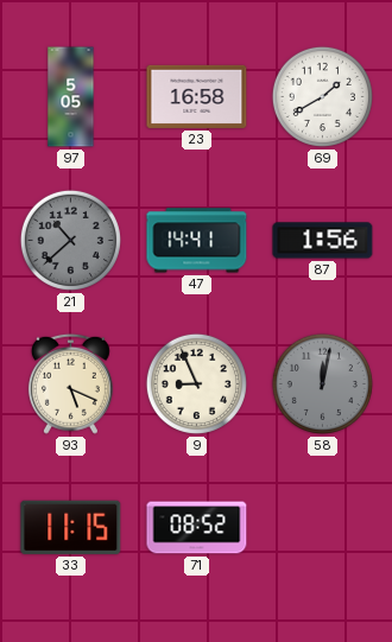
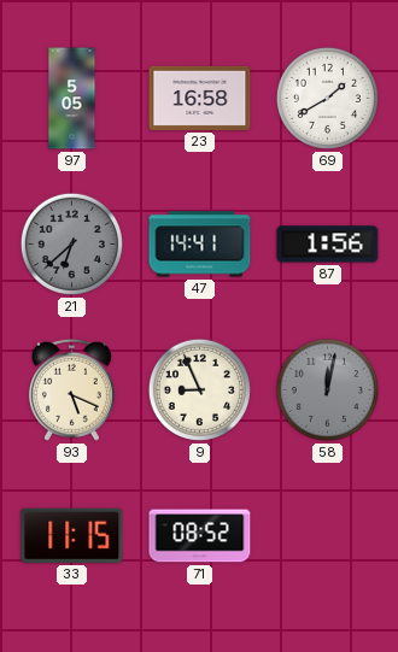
21: 10:38 -> 6:38 (71, 243)
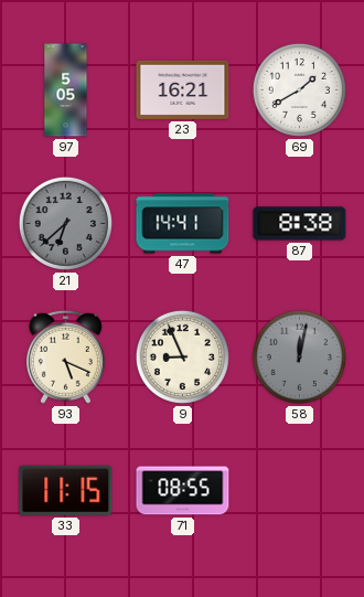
23: 16:58 -> 16:21 (183, 89)
87: 1:56 -> 8:38 (300, 224)
71: 08:52 -> 08:55 (183, 491)
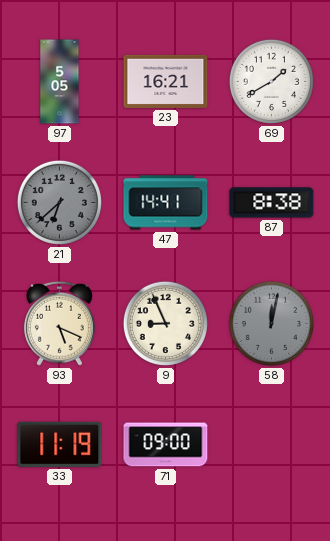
33: 11:15 -> 11:19 (60, 444)
71: 08:55 -> 09:00 (166, 445)
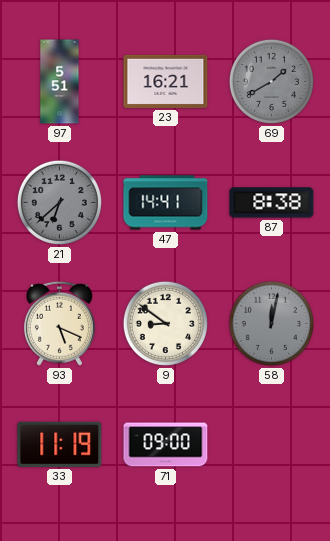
97: 5:05 -> 5:51 (60, 82)
69 dial: white -> grey (271, 81)
9: 8:56 -> 8:51 (165, 323)
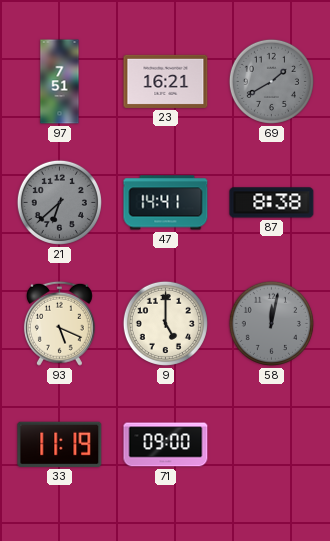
97: 5:51 -> 7:51 (60, 82)
9: 8:51 -> 5:00 (165, 323)
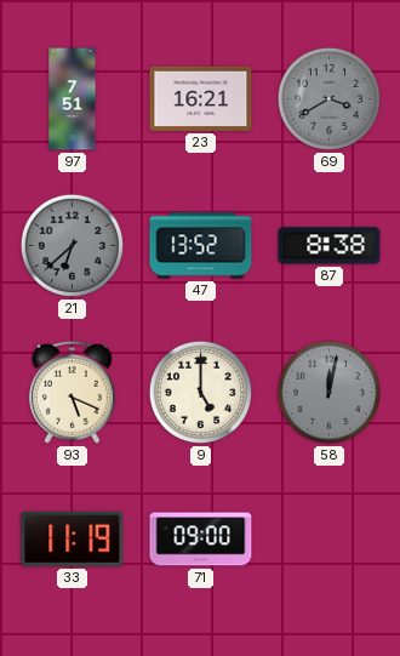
69: 1:40 -> 3:40 (328, 98)
47: 14:41 -> 13:52 (201, 246)
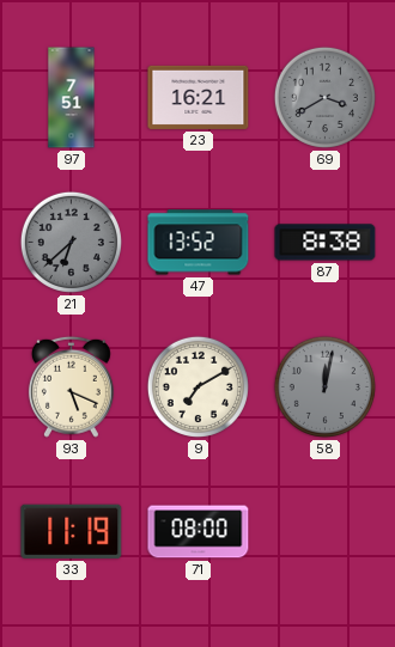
9: 5:00 -> 7:10 (197, 386)
71: 09:00 -> 08:00 (199, 532)
